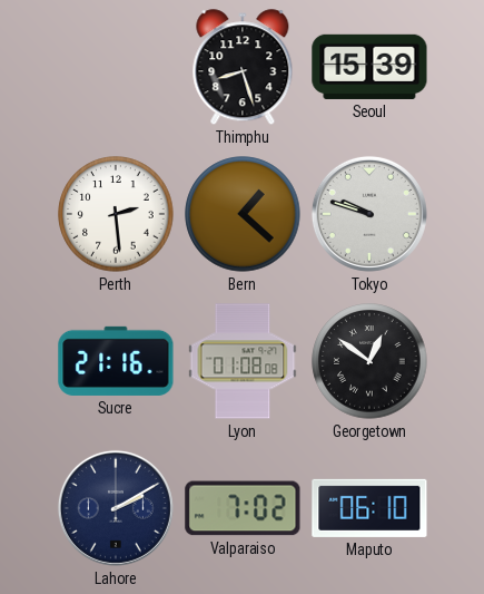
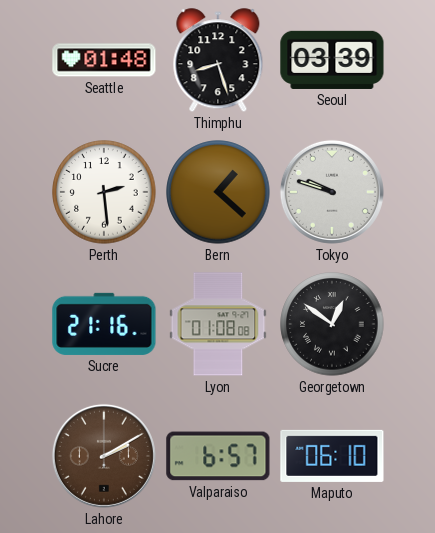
Seattle: none -> 01:48 (104, 60)
Seoul: 15:39 -> 03:39 (332, 60)
Lahore dial: navy -> brown (104, 456)
Valparaiso: 7:02 -> 6:57 (218, 456)
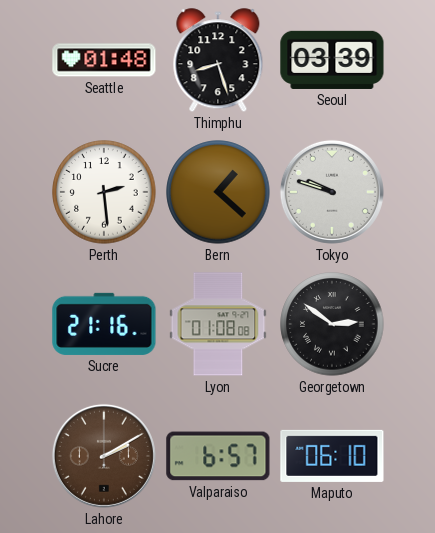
Georgetown: 12:51 -> 2:51 (332, 324)
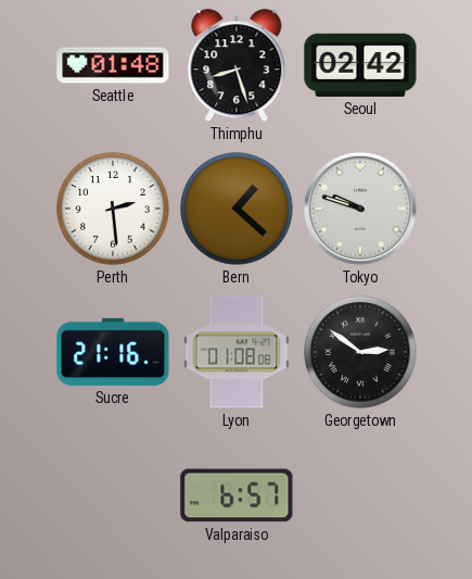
Seoul: 03:39 -> 02:42 (360, 65)
Lahore: 2:10 -> none (104, 456)
Maputo: 06:10 -> none (332, 456)
